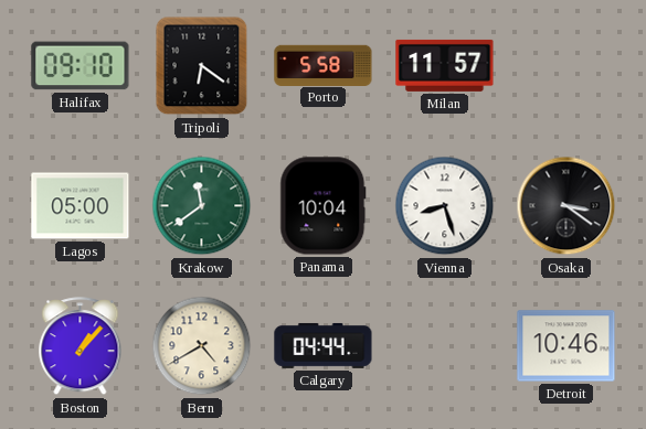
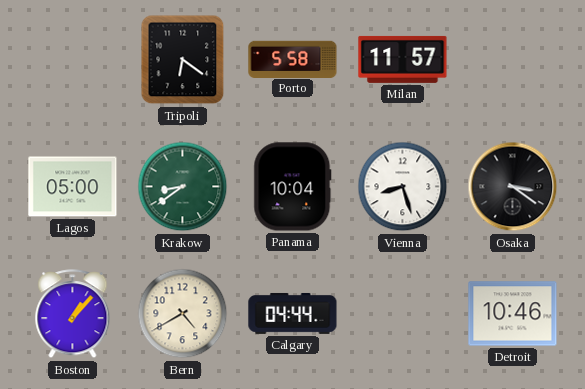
Halifax: 09:10 -> none (81, 66)
Krakow: 11:39 -> 8:39 (183, 187)
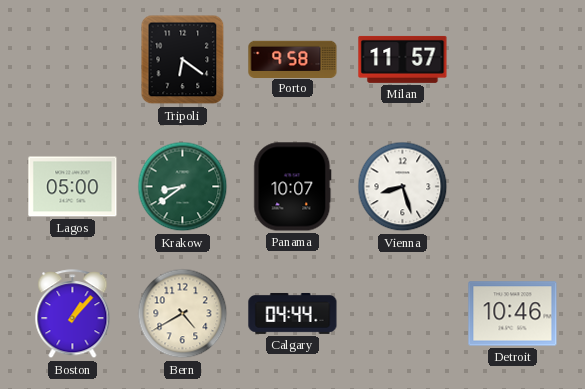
Porto: 5:58 -> 9:58 (293, 59)
Panama: 10:04 -> 10:07 (293, 187)
Osaka: 3:21 -> none (513, 187)
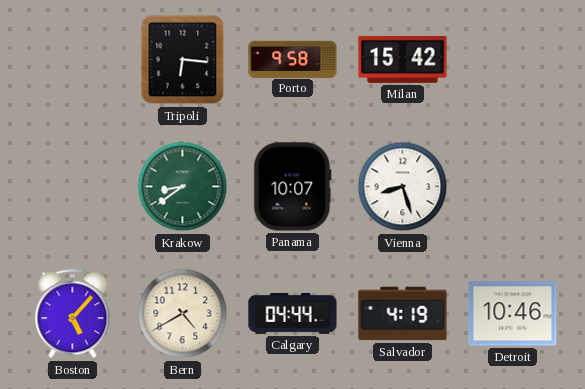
Tripoli: 6:21 -> 6:16 (183, 60)
Milan: 11:57 -> 15:42 (403, 59)
Lagos: 05:00 -> none (73, 187)
Boston: 1:07 -> 5:07 (73, 314)
Salvador: none -> 4:19 (403, 314)
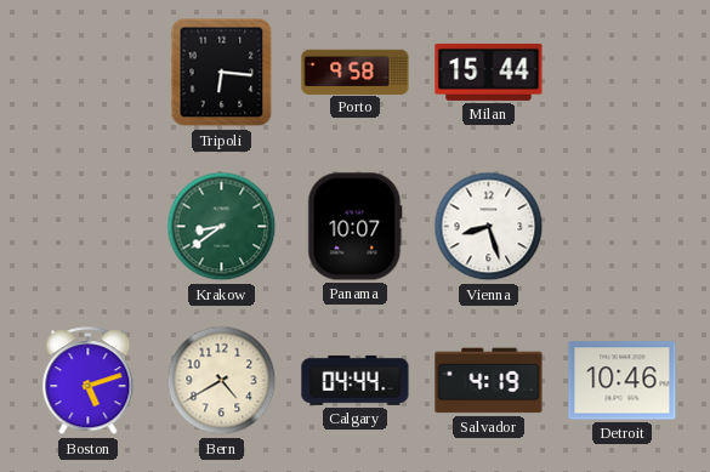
Milan: 15:42 -> 15:44 (489, 72)
Boston: 5:07 -> 5:12 (89, 381)
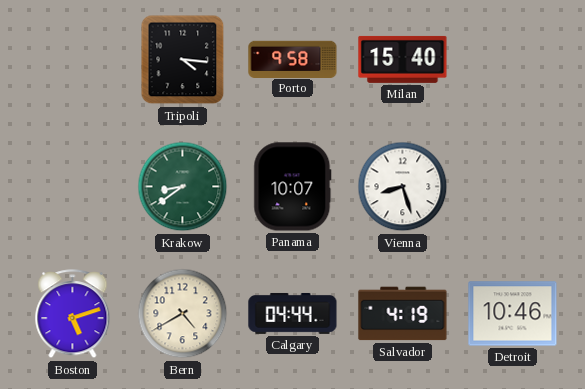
Tripoli: 6:16 -> 4:16 (183, 60)
Milan: 15:44 -> 15:40 (403, 59)
